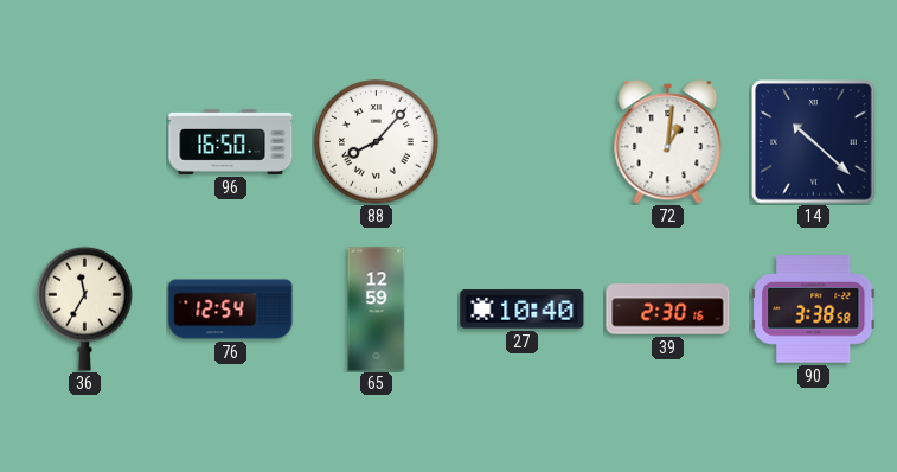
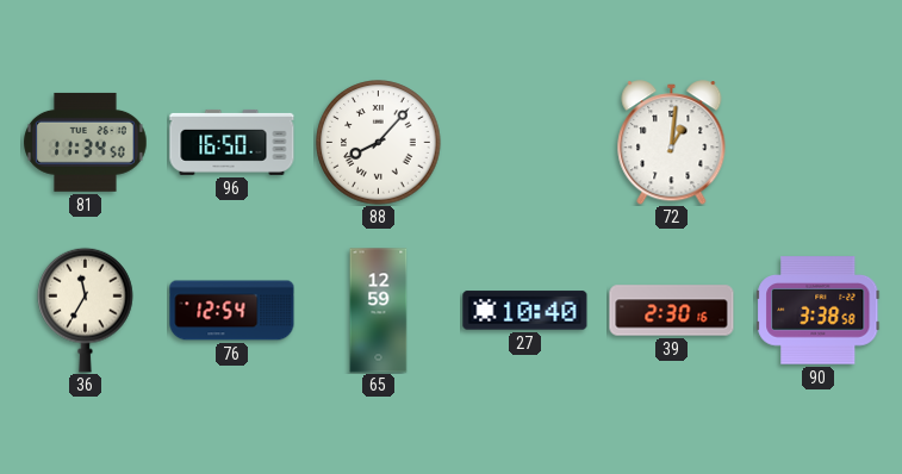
81: none -> 11:34 (86, 142)
14: 10:22 -> none (814, 142)
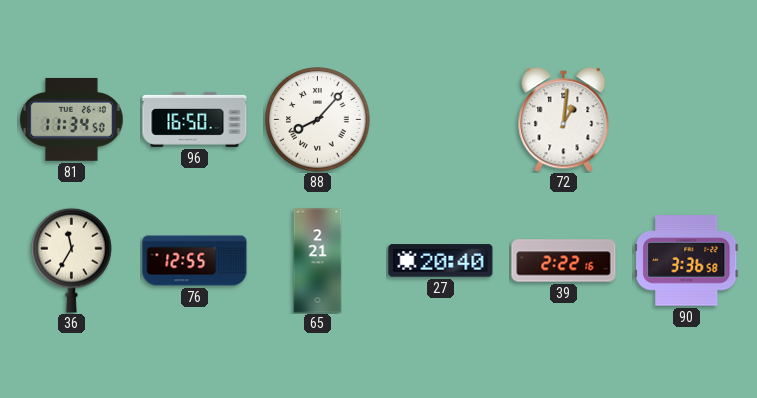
76: 12:54 -> 12:55 (195, 261)
65: 12:59 -> 2:21 (318, 261)
27: 10:40 -> 20:40 (441, 261)
39: 2:30 -> 2:22 (564, 261)
90: 3:38 -> 3:36 (687, 261)
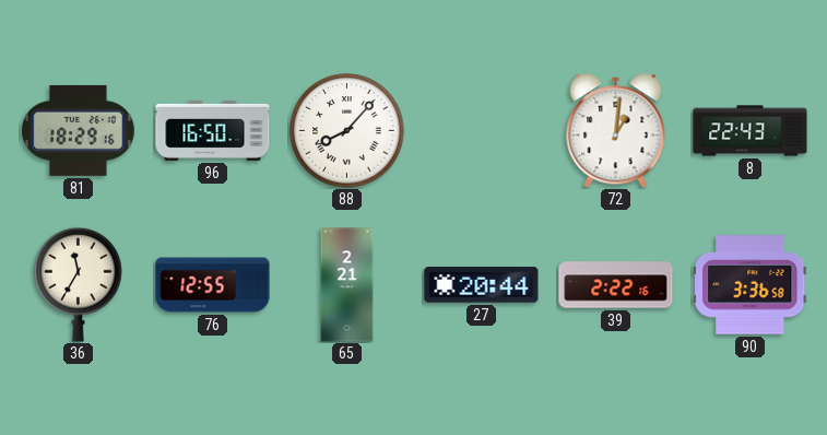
81: 11:34 -> 18:29 (79, 130)
8: none -> 22:43 (751, 131)
27: 20:40 -> 20:44 (482, 285)
